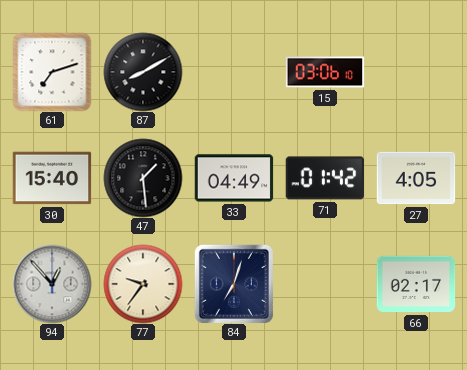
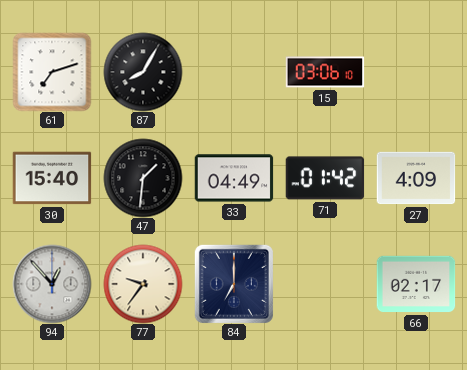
87: 8:10 -> 8:05 (143, 72)
47: 1:29 -> 1:31 (143, 178)
27: 4:05 -> 4:09 (416, 178)
84: 7:03 -> 7:00 (234, 284)
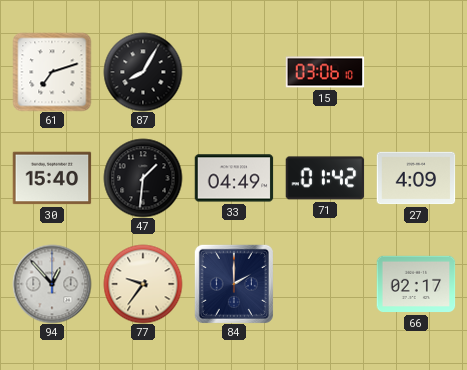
84: 7:00 -> 2:00 (234, 284)
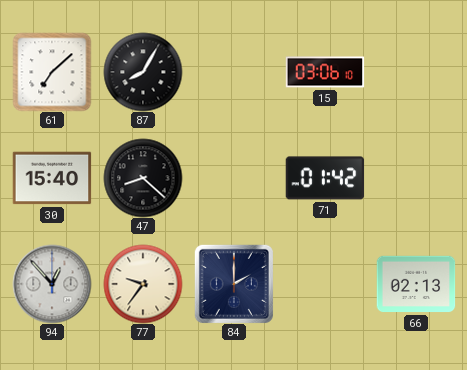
61: 7:12 -> 7:08 (52, 72)
47: 1:31 -> 8:22 (143, 178)
33: 04:49 -> none (234, 178)
27: 4:09 -> none (416, 178)
66: 02:17 -> 02:13 (416, 284)
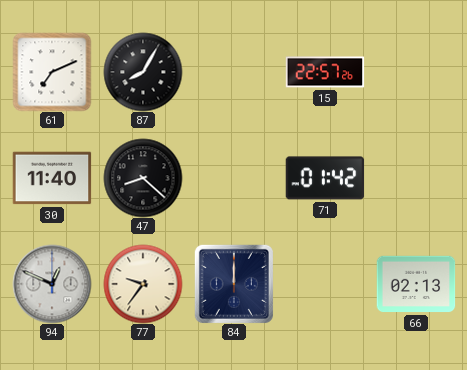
61: 7:08 -> 7:11 (52, 72)
15: 03:06 -> 22:57 (325, 72)
30: 15:40 -> 11:40 (52, 178)
94: 12:53 -> 12:49 (52, 284)
84: 2:00 -> 12:00 (234, 284)
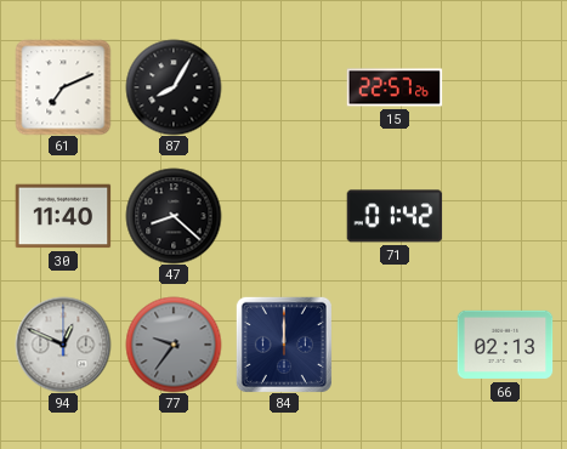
77 dial: cream -> grey (174, 345)
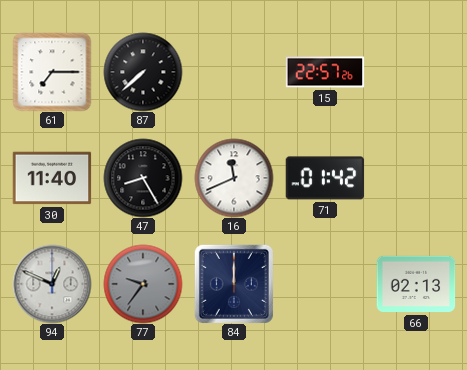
61: 7:11 -> 7:15 (52, 72)
87: 8:05 -> 7:38 (143, 72)
47: 8:22 -> 8:25 (143, 178)
16: none -> 11:41 (234, 178)
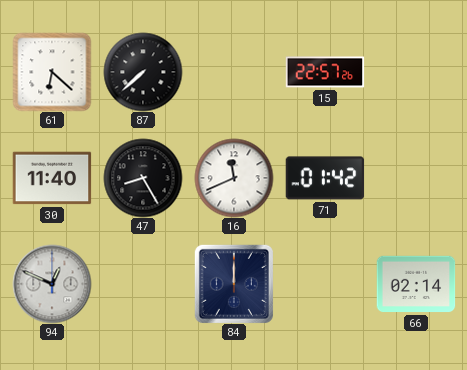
61: 7:15 -> 6:22 (52, 72)
77: 9:36 -> none (143, 284)
66: 02:13 -> 02:14 (416, 284)
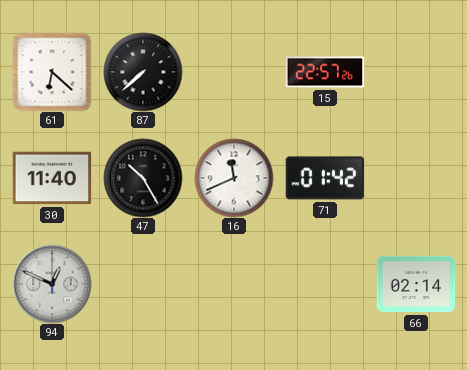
47: 8:25 -> 10:25 (143, 178)
84: 12:00 -> none (234, 284)
